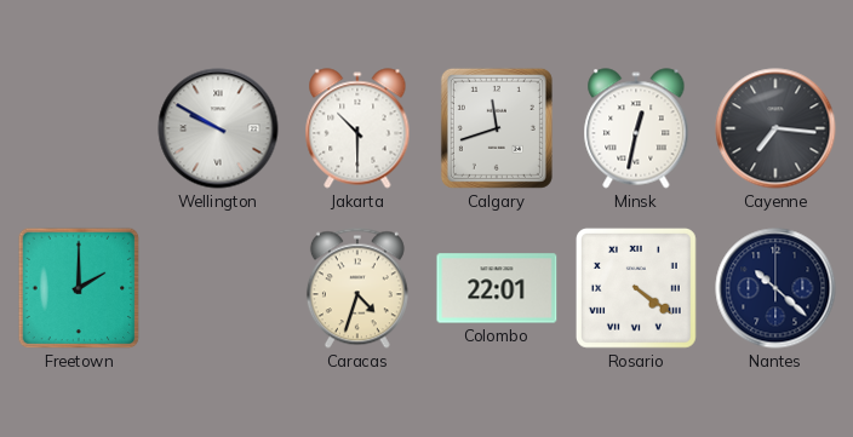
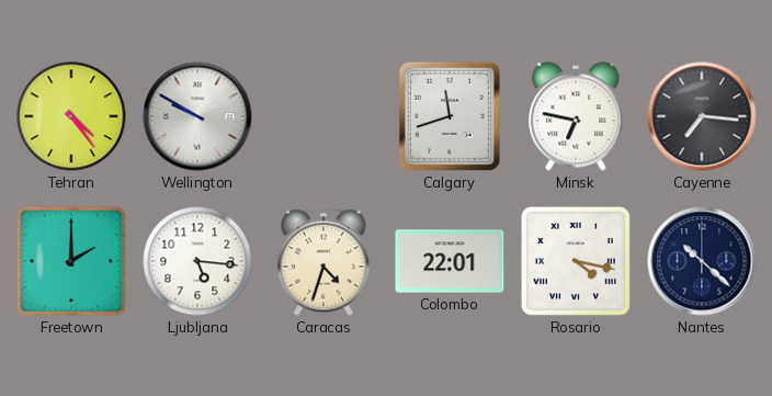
Tehran: none -> 4:24 (71, 116)
Jakarta: 10:30 -> none (357, 128)
Minsk: 12:32 -> 6:47 (576, 116)
Ljubljana: none -> 5:16 (197, 261)
Rosario: 4:21 -> 4:17 (576, 261)
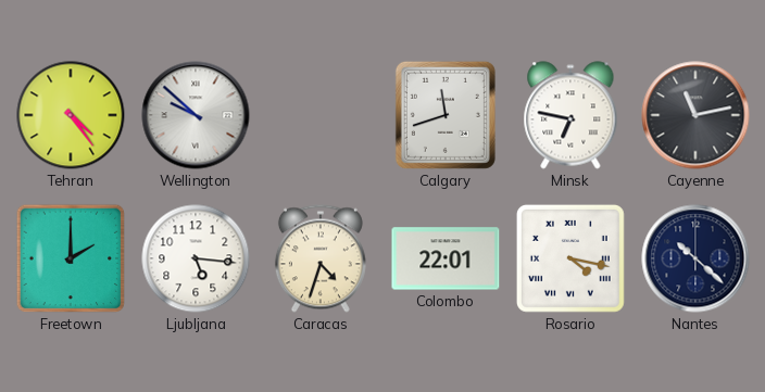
Wellington: 9:50 -> 9:52 (196, 115)
Cayenne: 7:16 -> 11:13 (695, 115)
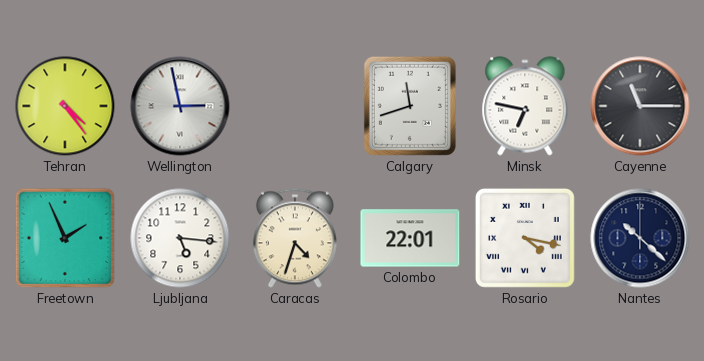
Wellington: 9:52 -> 2:58 (180, 106)
Cayenne: 11:13 -> 11:15 (640, 106)
Freetown: 2:00 -> 1:56 (65, 238)
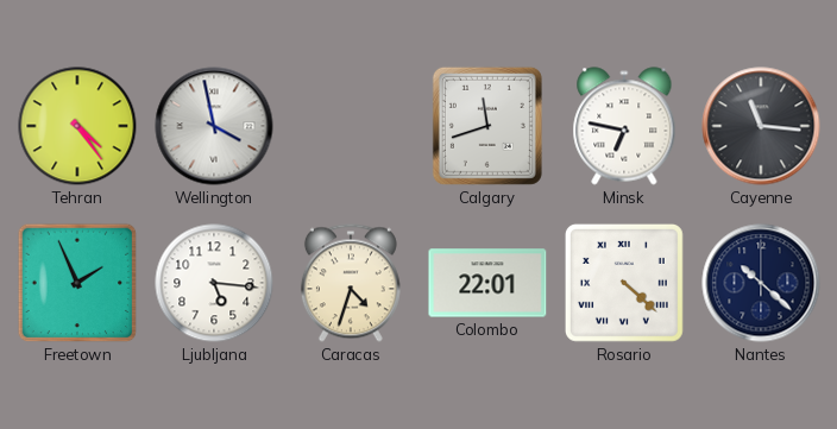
Wellington: 2:58 -> 3:58 (214, 126)
Cayenne: 11:15 -> 11:16 (761, 126)
Rosario: 4:17 -> 4:22 (624, 283)
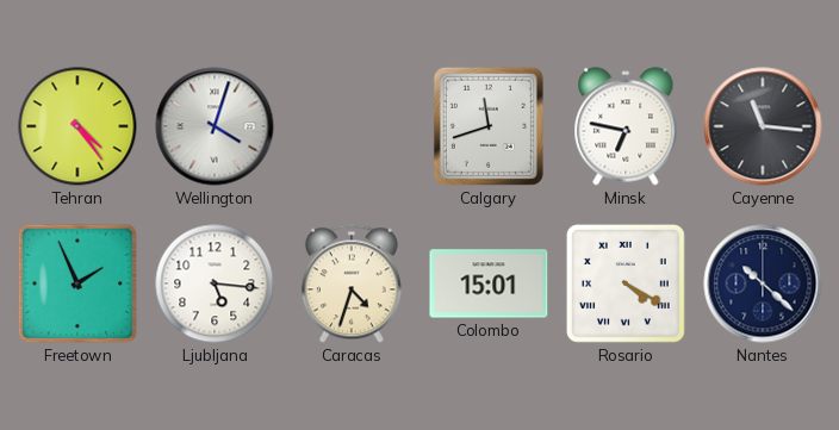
Wellington: 3:58 -> 4:03 (215, 126)
Colombo: 22:01 -> 15:01 (489, 283)
Rosario: 4:22 -> 4:20 (626, 283)
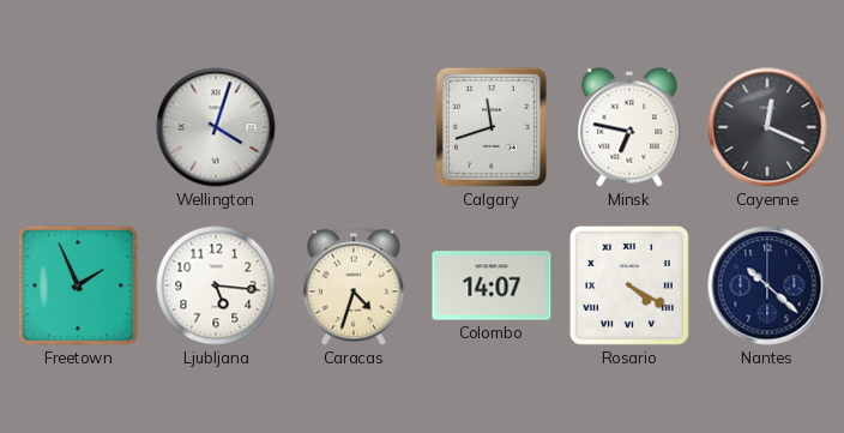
Tehran: 4:24 -> none (77, 126)
Cayenne: 11:16 -> 12:19 (767, 127)
Colombo: 15:01 -> 14:07 (492, 285)
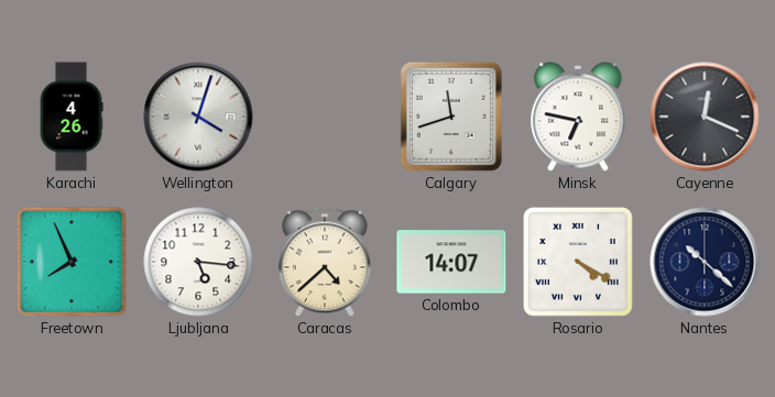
Karachi: none -> 4:26 (72, 117)
Freetown: 1:56 -> 7:56 (72, 262)
Caracas: 4:33 -> 4:38 (325, 262)
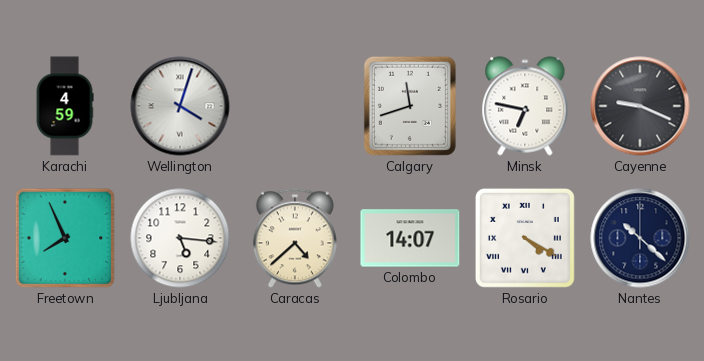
Karachi: 4:26 -> 4:59 (65, 106)
Cayenne: 12:19 -> 9:19 (640, 106)
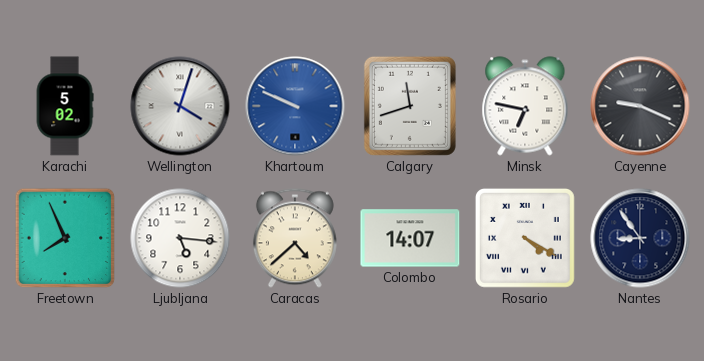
Karachi: 4:59 -> 5:02 (65, 106)
Khartoum: none -> 9:49 (295, 106)
Nantes: 10:22 -> 8:54 (640, 238)
